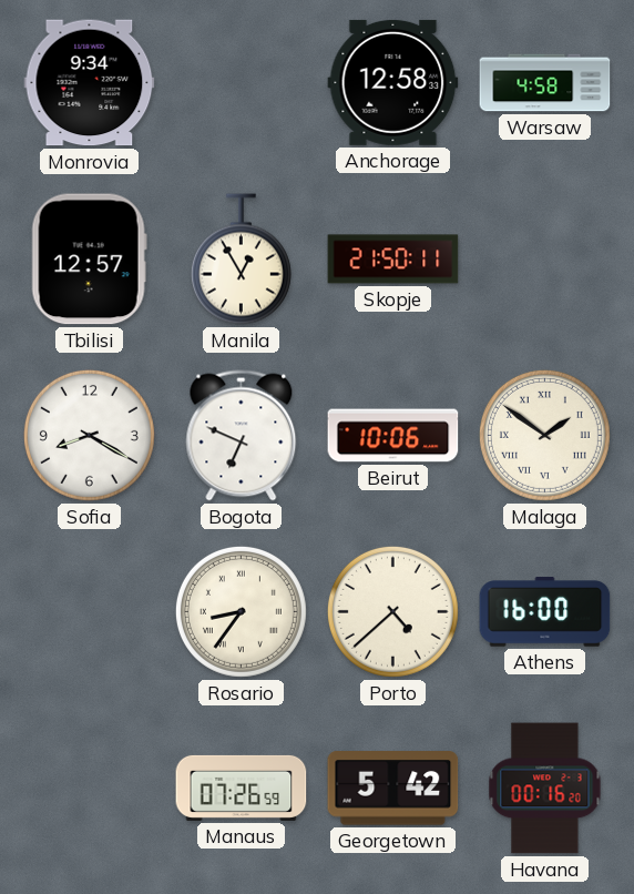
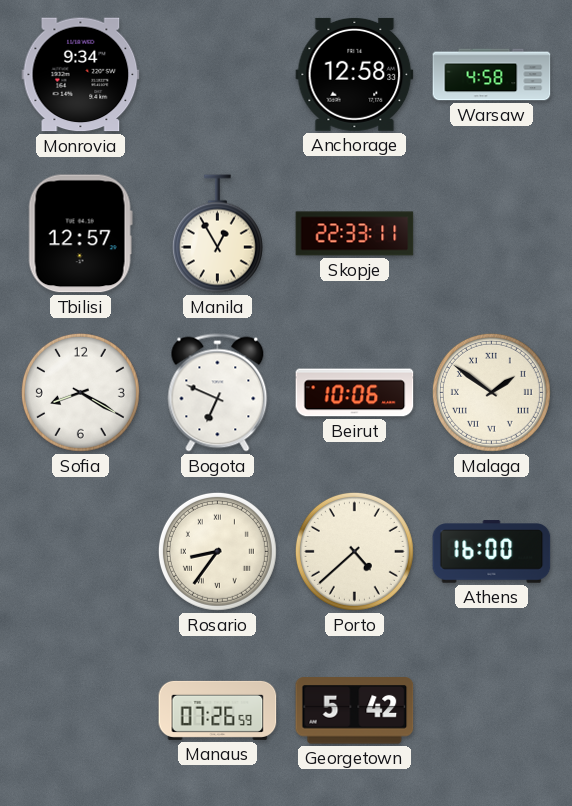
Skopje: 21:50 -> 22:33 (355, 234)
Havana: 00:16 -> none (545, 789)
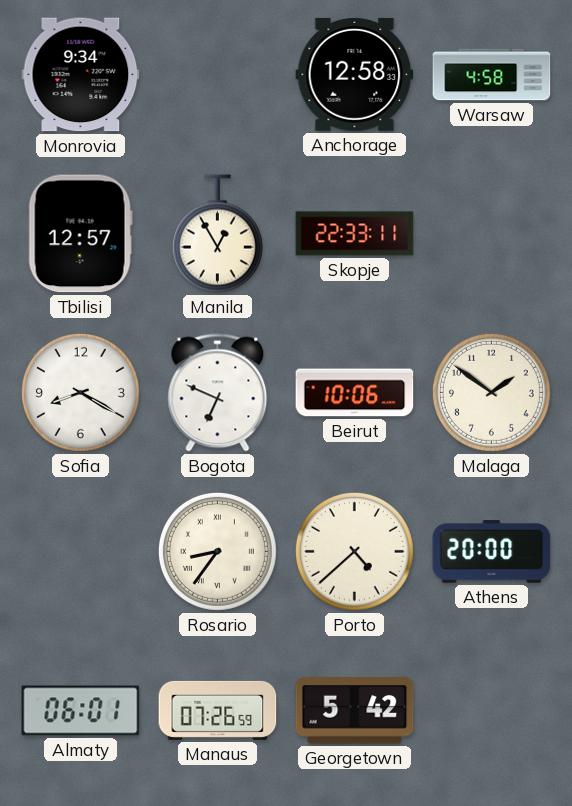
Malaga numerals: Roman -> Arabic (491, 392)
Athens: 16:00 -> 20:00 (492, 552)
Almaty: none -> 06:01 (81, 711)
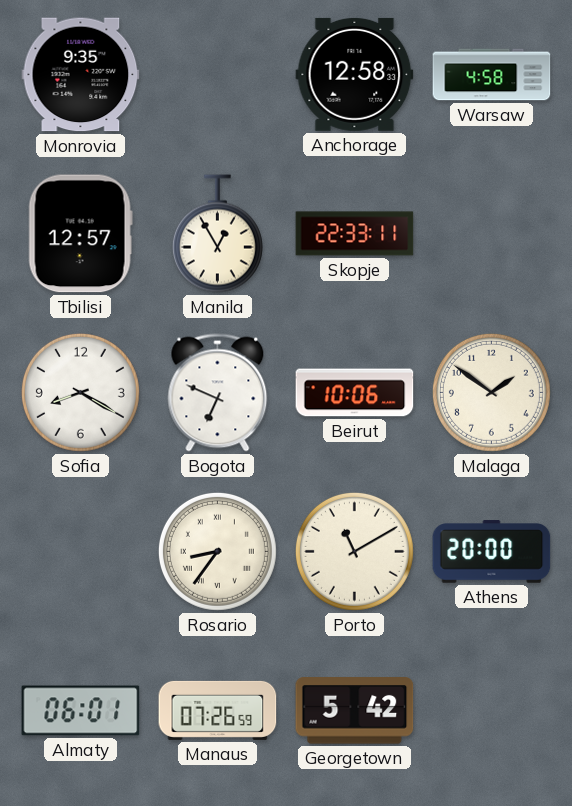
Monrovia: 9:34 -> 9:35 (81, 75)
Porto: 4:38 -> 11:10 (354, 551)
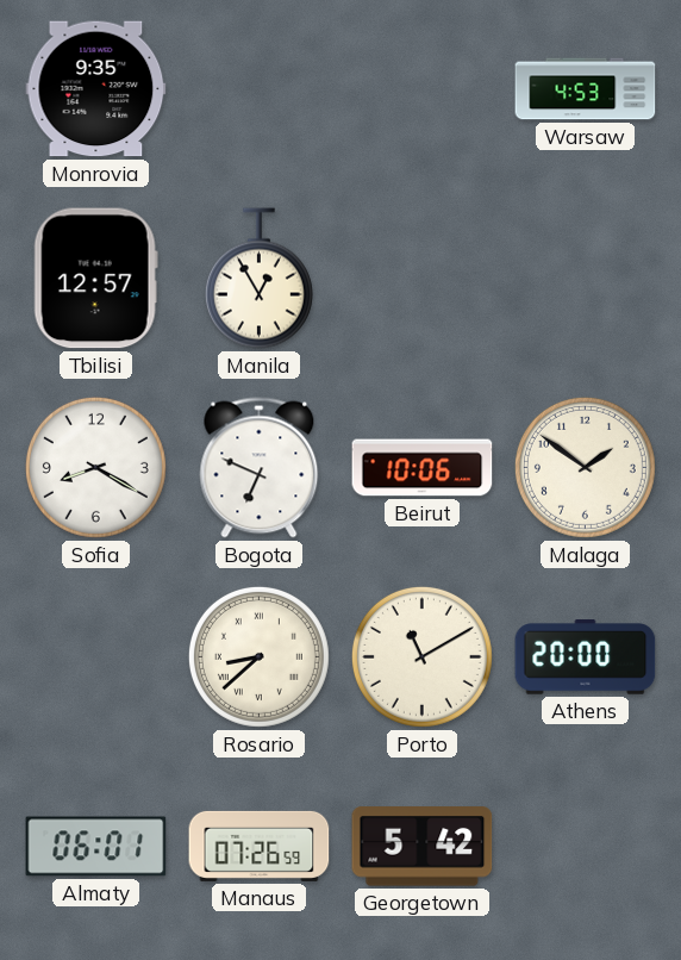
Anchorage: 12:58 -> none (355, 74)
Warsaw: 4:58 -> 4:53 (586, 89)
Skopje: 22:33 -> none (355, 234)
Rosario: 8:36 -> 8:38 (258, 656)
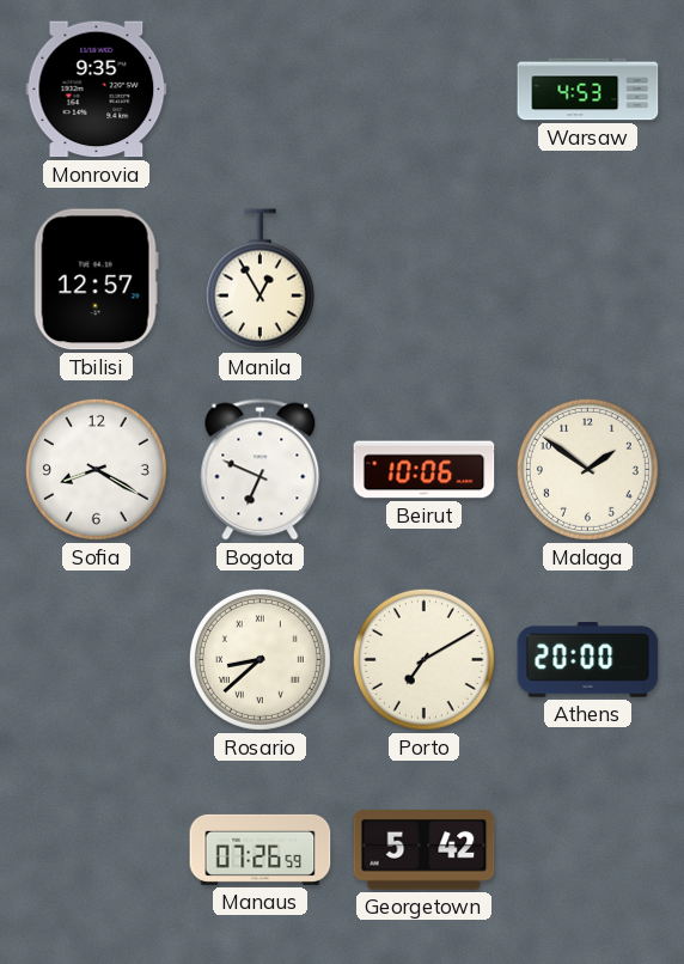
Porto: 11:10 -> 7:10 (423, 659)
Almaty: 06:01 -> none (96, 847)
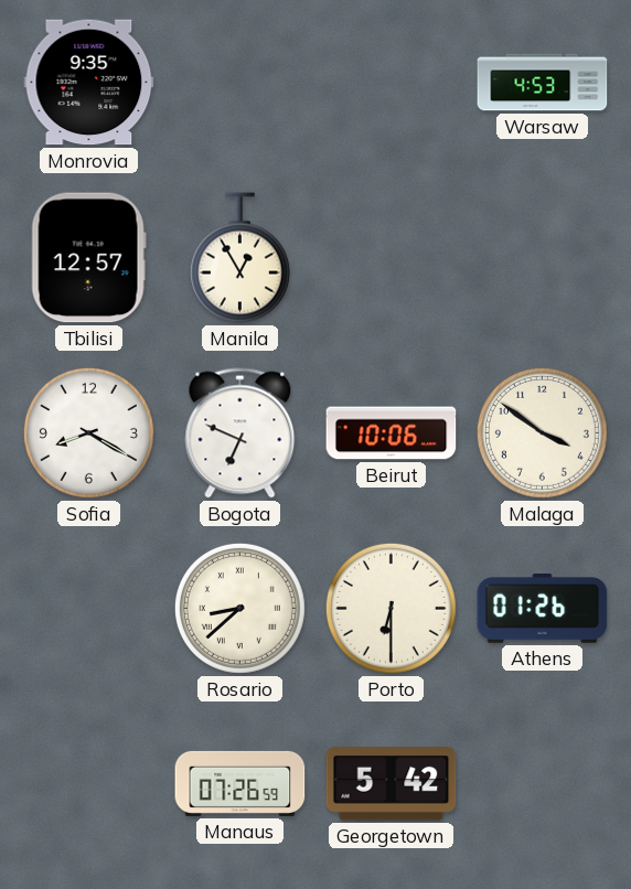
Malaga: 1:51 -> 3:51 (542, 432)
Porto: 7:10 -> 6:30 (391, 608)
Athens: 20:00 -> 01:26 (543, 609)
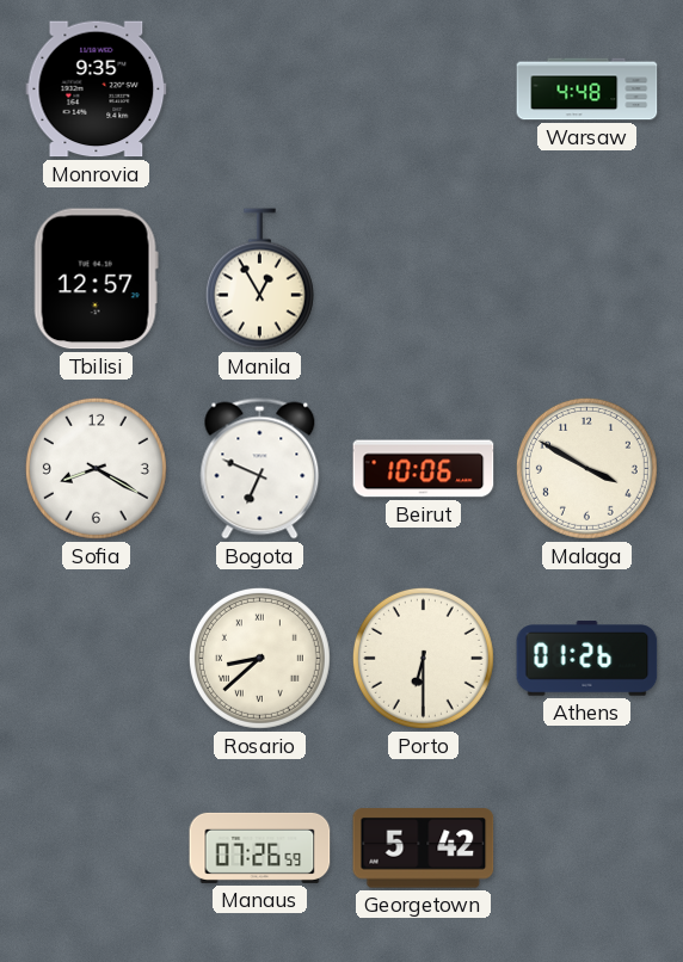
Warsaw: 4:53 -> 4:48 (587, 90)
Malaga: 3:51 -> 3:50 (586, 468)
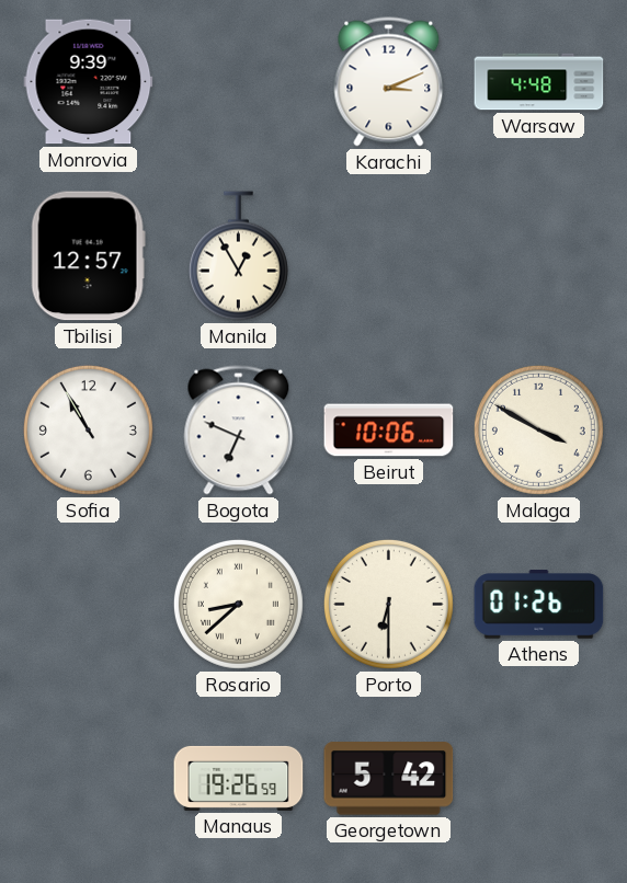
Monrovia: 9:35 -> 9:39 (89, 82)
Karachi: none -> 3:11 (389, 82)
Sofia: 8:20 -> 10:55 (88, 429)
Manaus: 07:26 -> 19:26 (239, 778)
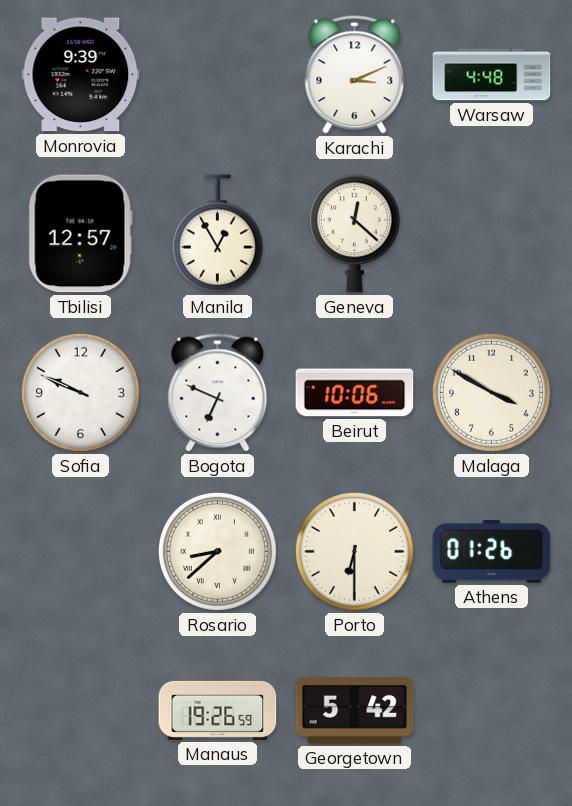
Geneva: none -> 12:22 (354, 234)
Sofia: 10:55 -> 9:49 (80, 392)
